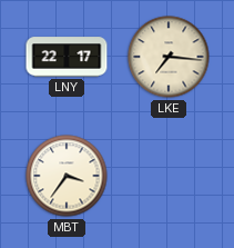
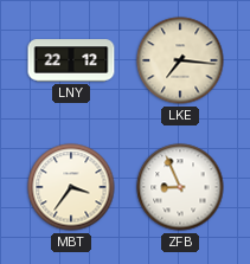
LNY: 22:17 -> 22:12 (71, 60)
ZFB: none -> 8:56 (180, 187)
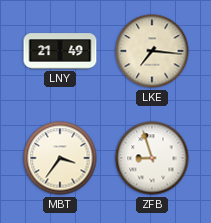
LNY: 22:12 -> 21:49 (60, 51)
ZFB: 8:56 -> 8:57 (152, 158)
